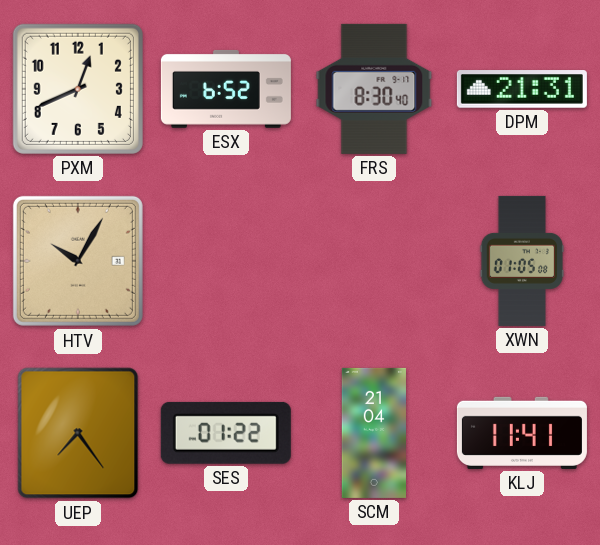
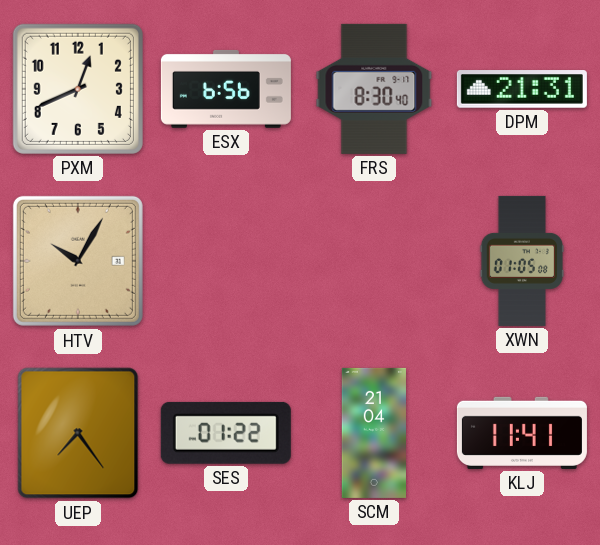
ESX: 6:52 -> 6:56 (226, 89)
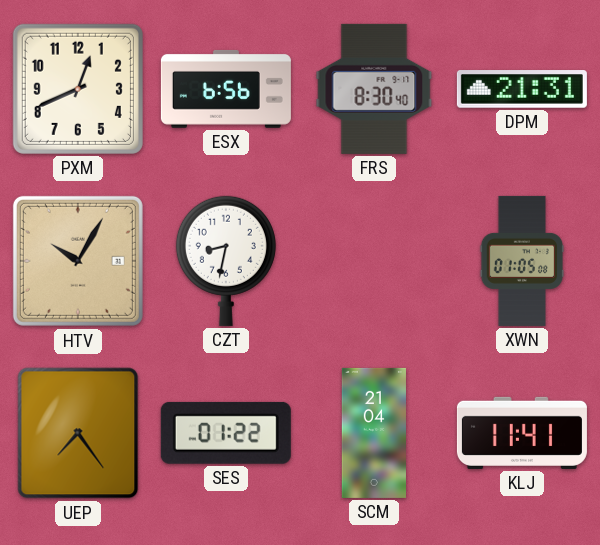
CZT: none -> 8:32 (226, 261)
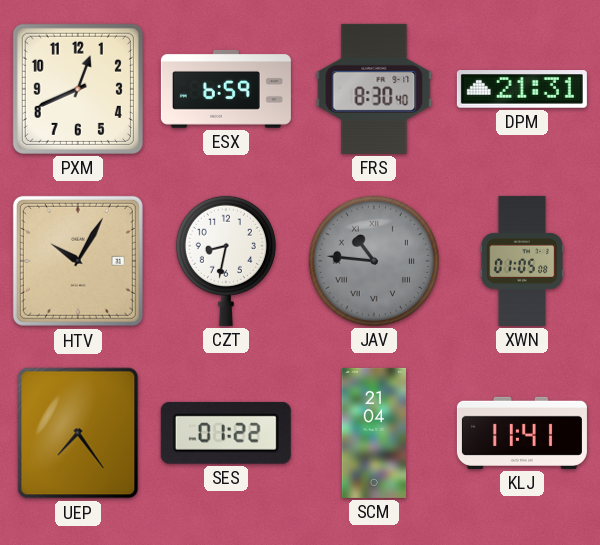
ESX: 6:56 -> 6:59 (226, 89)
JAV: none -> 10:46 (374, 261)
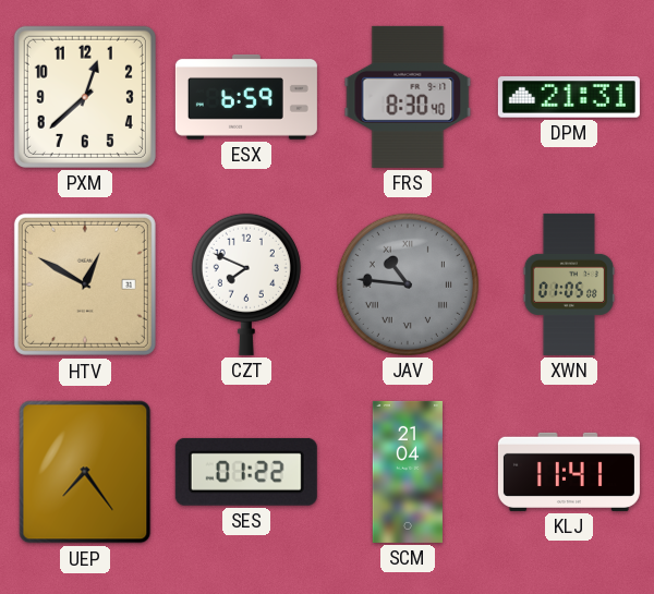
PXM: 12:41 -> 12:38 (85, 97)
HTV: 10:05 -> 12:50 (85, 284)
CZT: 8:32 -> 7:49 (246, 284)
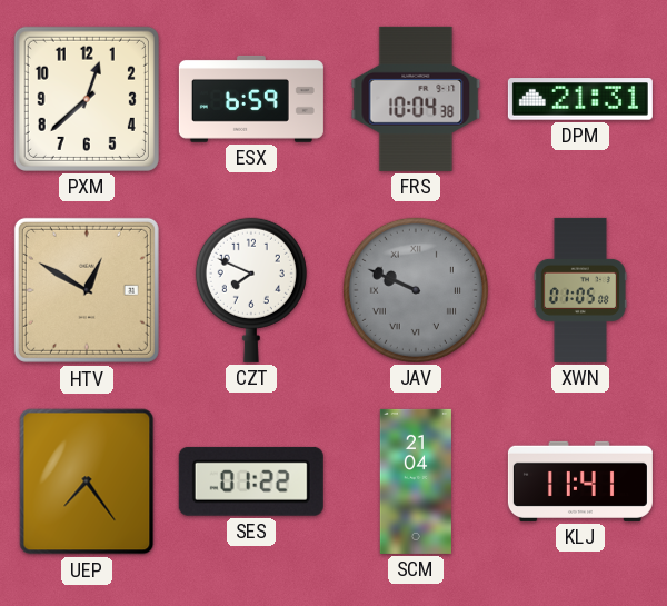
FRS: 8:30 -> 10:04 (416, 99)
JAV: 10:46 -> 9:49 (416, 290)
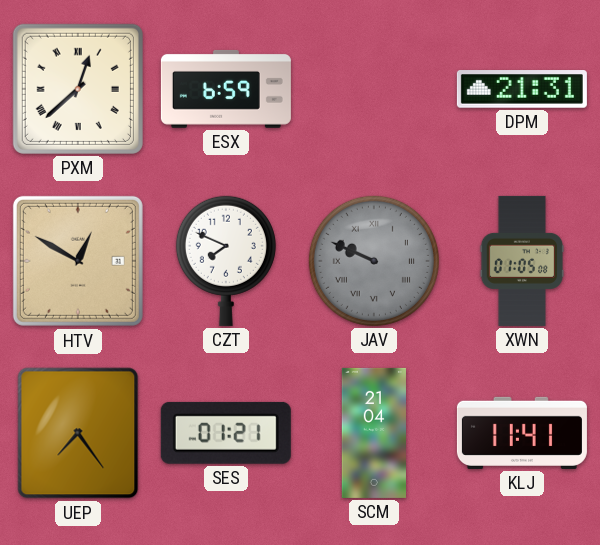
PXM numerals: Arabic -> Roman (78, 89)
FRS: 10:04 -> none (416, 99)
SES: 01:22 -> 01:21 (226, 433)
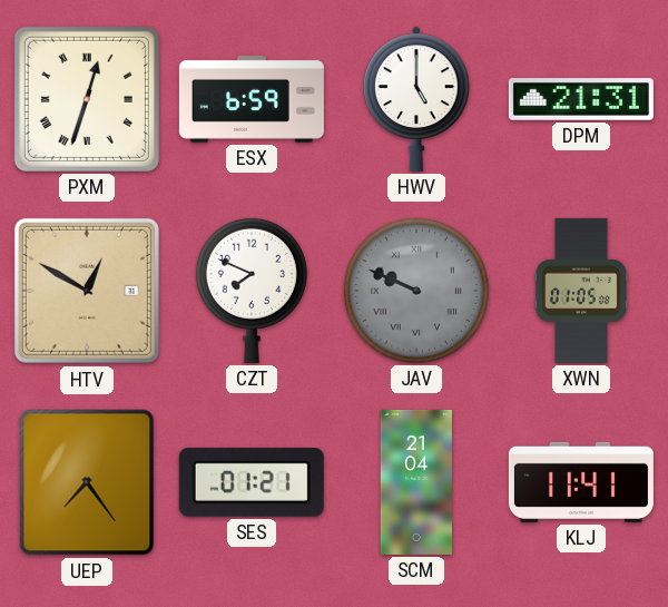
PXM: 12:38 -> 12:33 (87, 99)
HWV: none -> 5:00 (416, 99)
